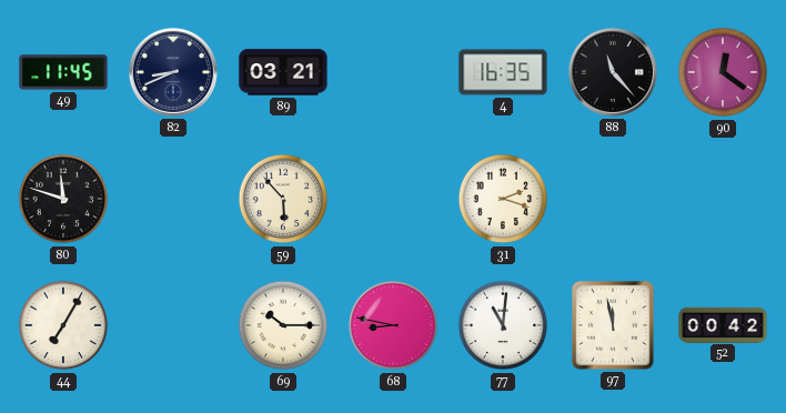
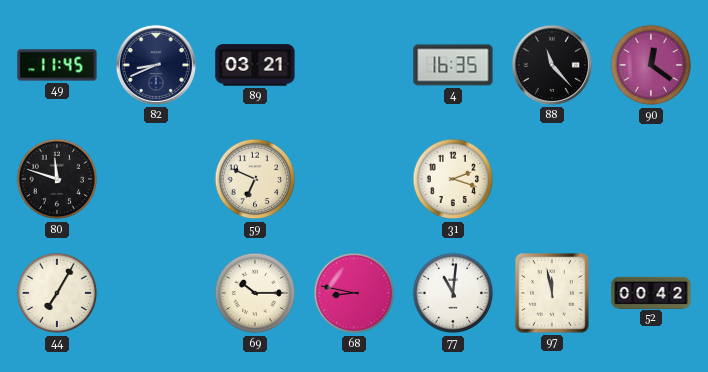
59: 5:53 -> 6:49 (255, 179)
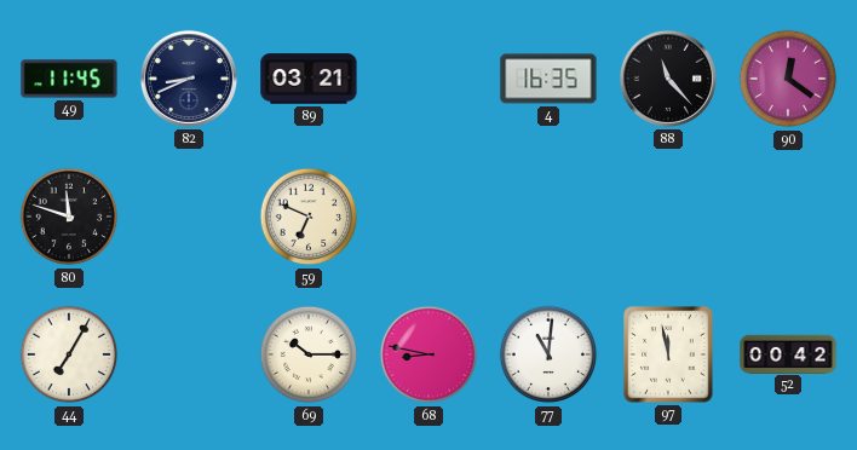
31: 2:18 -> none (453, 179)
